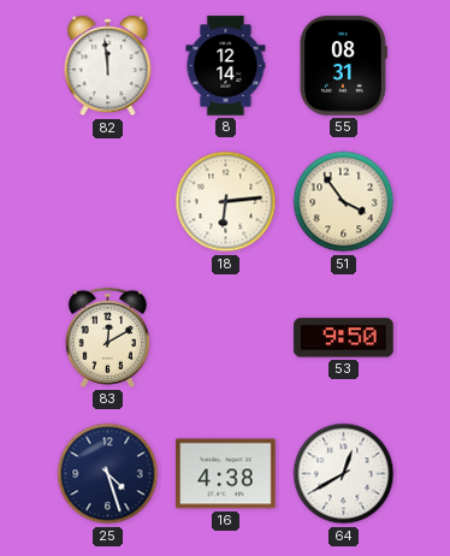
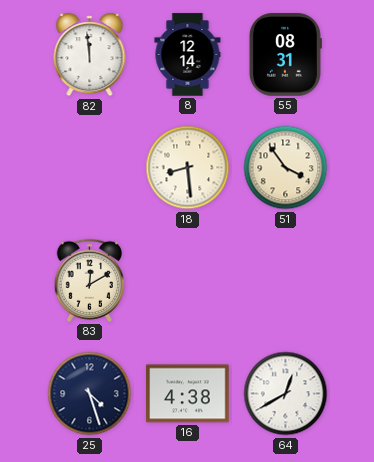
18: 6:14 -> 8:29 (188, 168)
53: 9:50 -> none (344, 338)
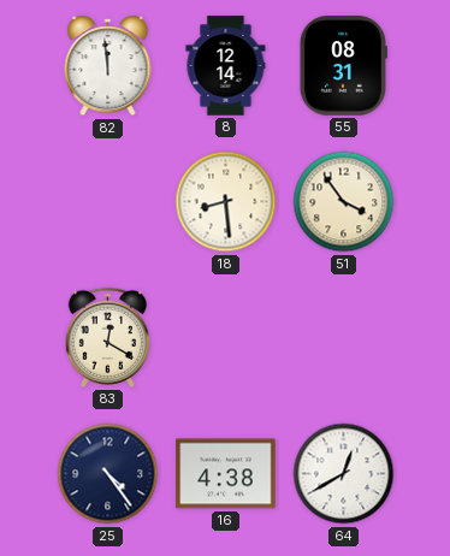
83: 12:10 -> 12:20 (107, 337)
25: 4:27 -> 4:24 (108, 474)
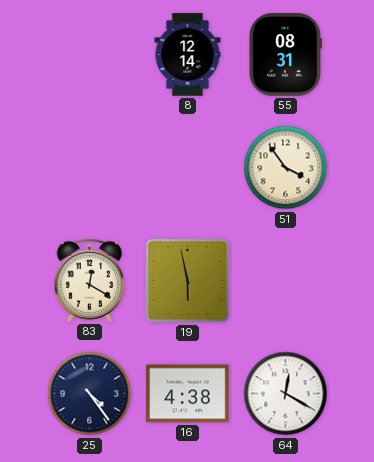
82: 11:59 -> none (108, 66)
18: 8:29 -> none (226, 202)
19: none -> 5:58 (188, 281)
64: 12:40 -> 12:20 (286, 394)
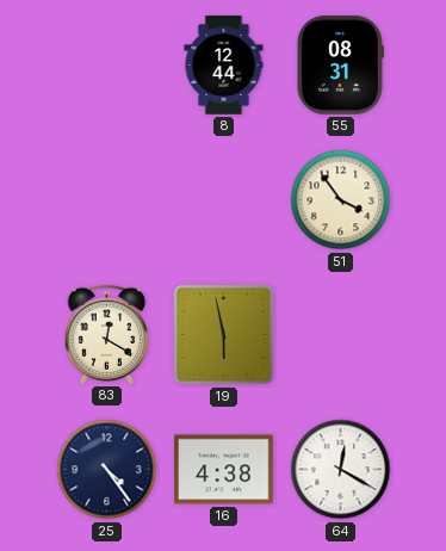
8: 12:14 -> 12:44 (224, 66)
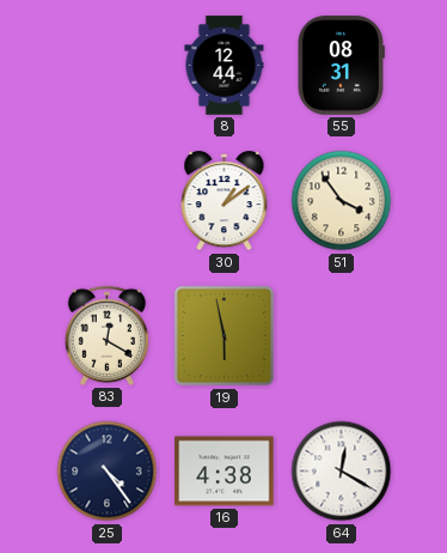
30: none -> 1:09 (225, 201)
